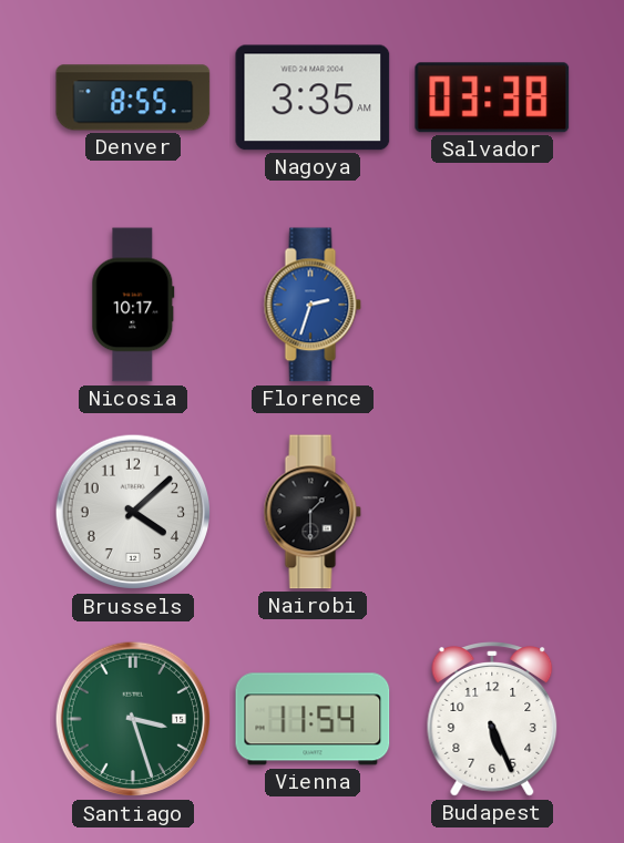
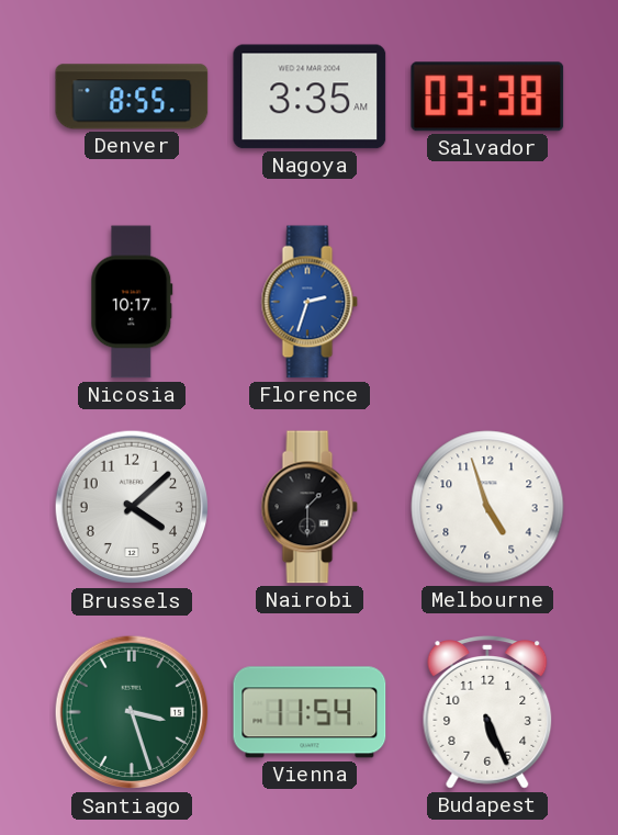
Melbourne: none -> 4:57 (487, 507)
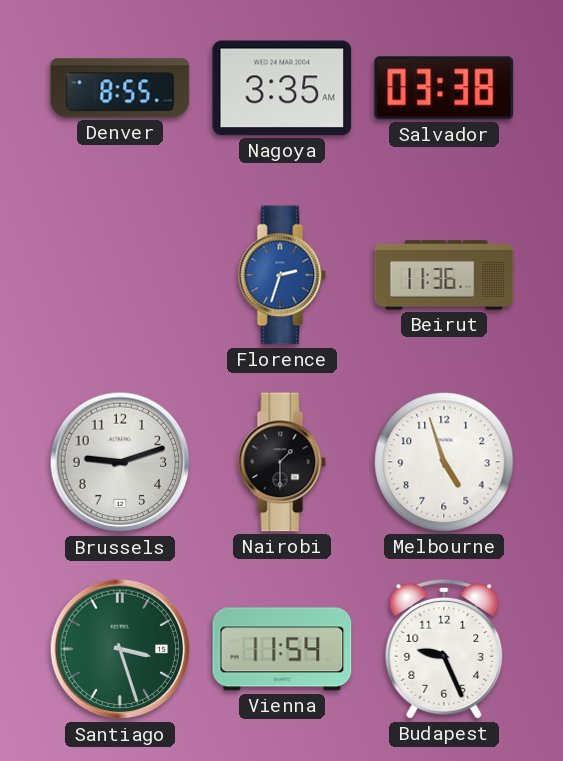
Nicosia: 10:17 -> none (132, 302)
Beirut: none -> 11:36 (444, 275)
Brussels: 4:08 -> 9:12 (120, 462)
Budapest: 5:26 -> 9:26 (444, 649)
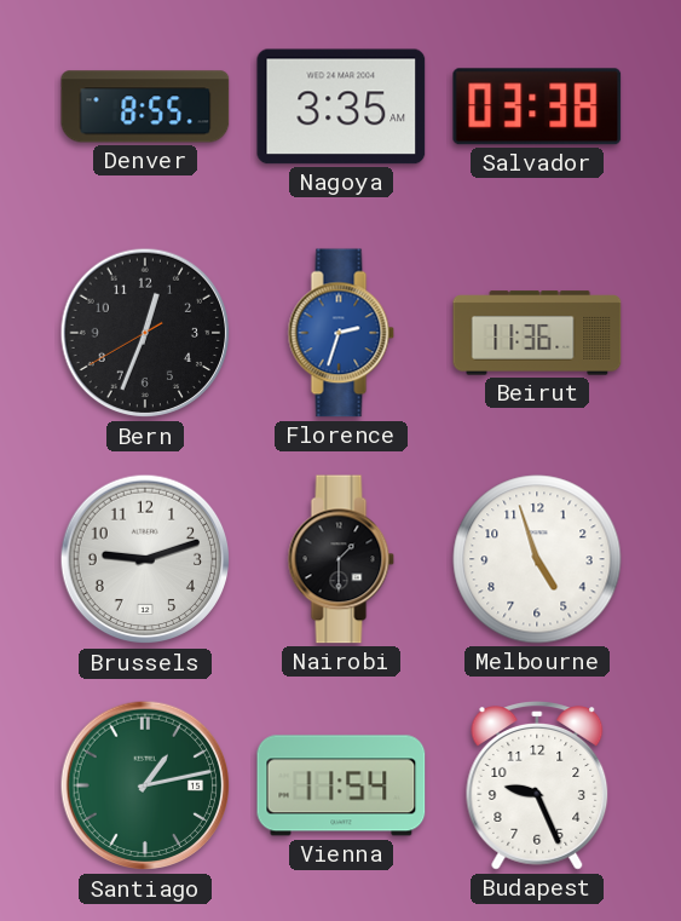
Bern: none -> 12:33 (145, 333)
Santiago: 3:27 -> 1:13 (145, 785)
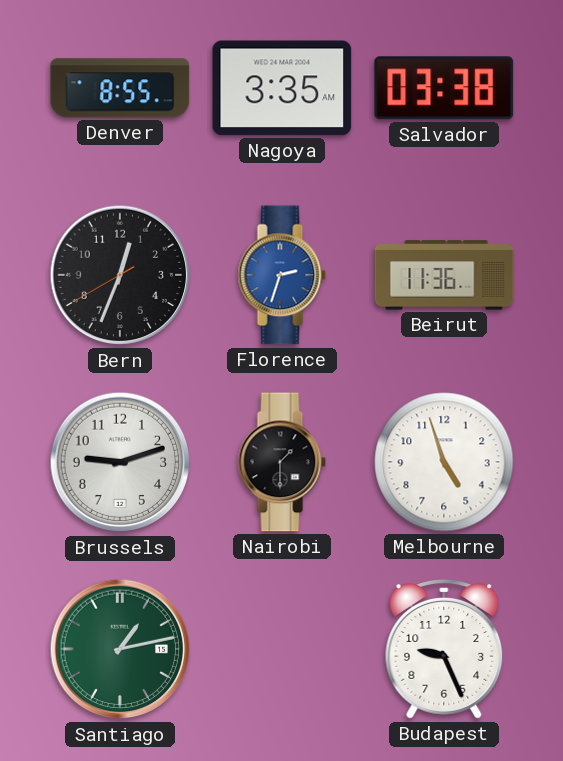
Vienna: 11:54 -> none (341, 785)
